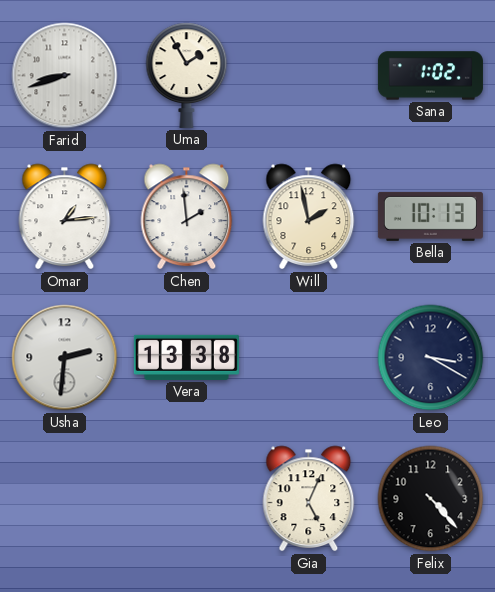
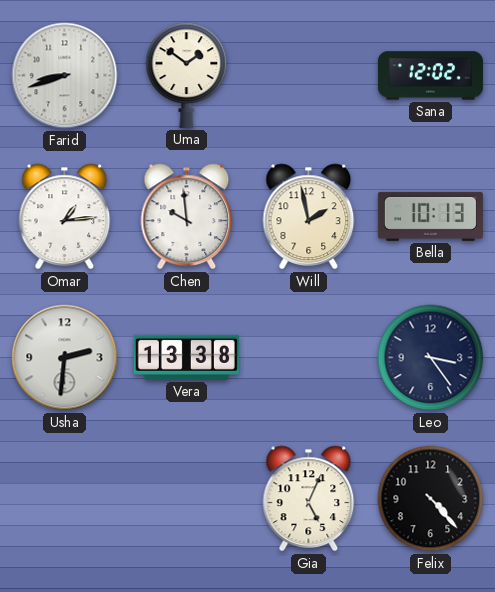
Uma: 1:55 -> 1:51 (187, 75)
Sana: 1:02 -> 12:02 (430, 76)
Chen: 1:59 -> 9:59 (187, 217)
Leo: 3:20 -> 3:24 (431, 358)
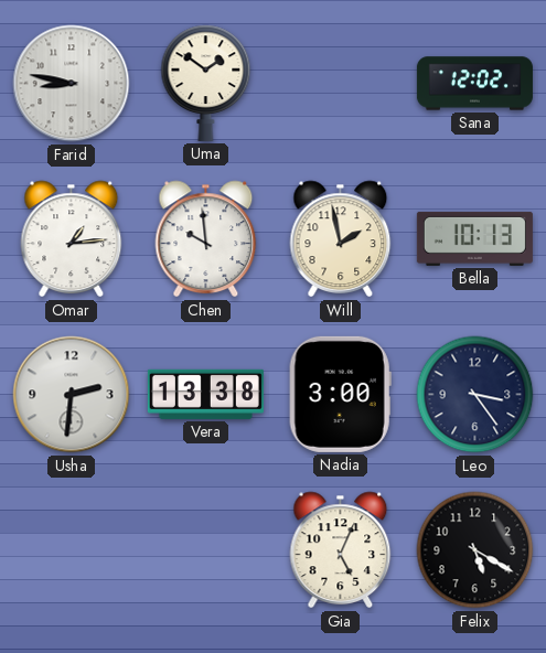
Farid: 8:42 -> 8:47 (72, 84)
Nadia: none -> 3:00 (340, 394)
Felix: 4:23 -> 5:20 (475, 550)
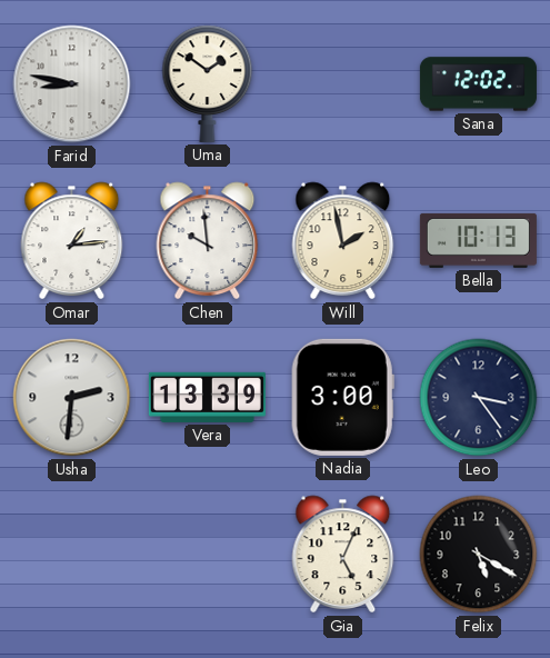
Vera: 13:38 -> 13:39 (207, 397)
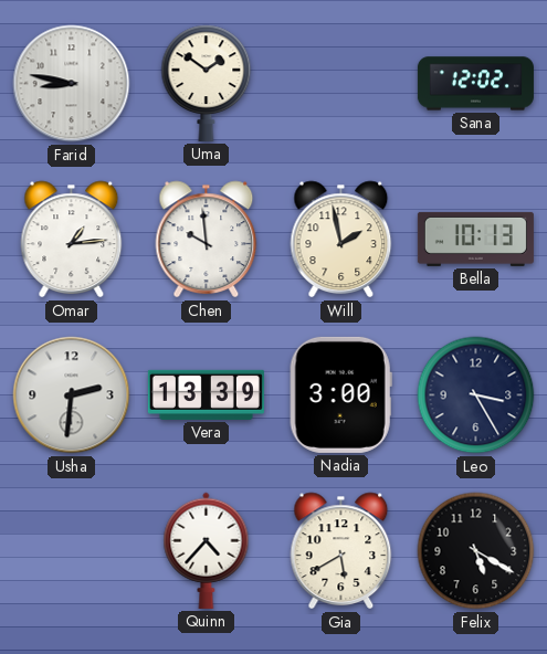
Leo: 3:24 -> 3:25 (476, 395)
Quinn: none -> 4:37 (207, 550)
Gia: 5:04 -> 5:40 (341, 551)
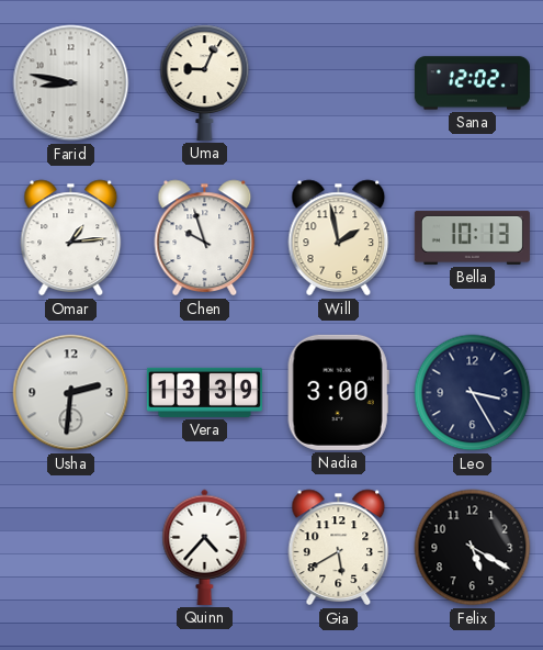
Uma: 1:51 -> 9:04 (205, 82)
Chen: 9:59 -> 9:57 (205, 238)
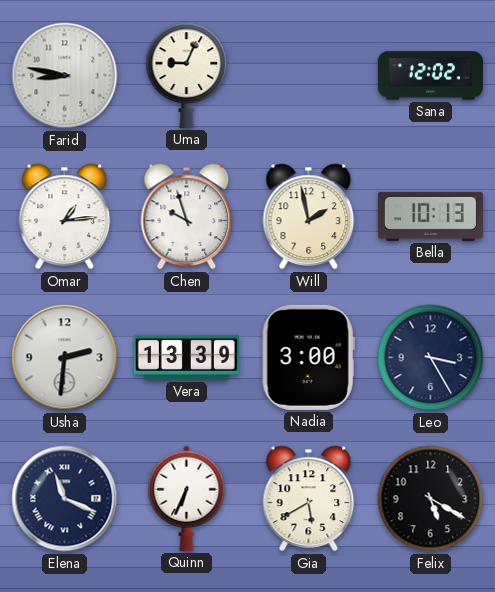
Elena: none -> 11:19 (65, 499)
Quinn: 4:37 -> 6:34 (187, 498)
